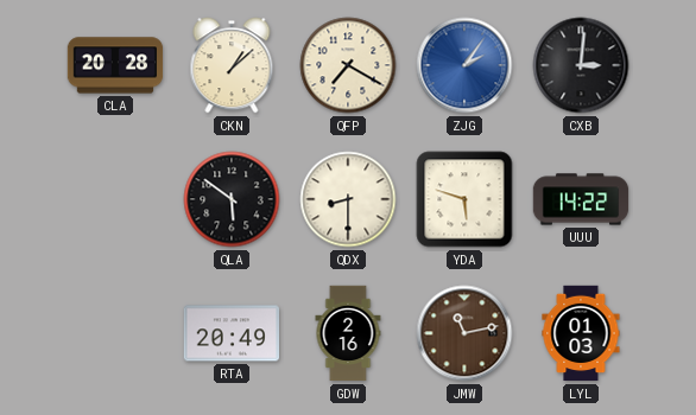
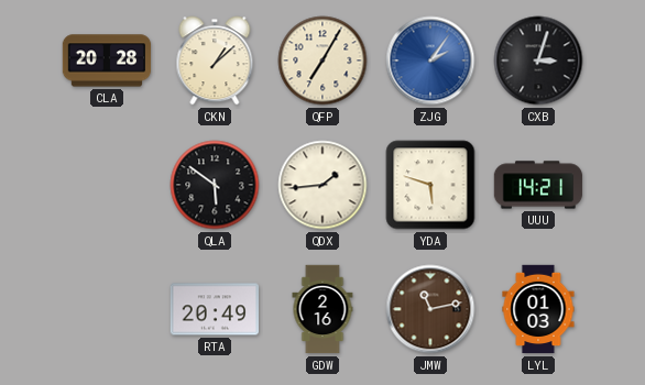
QFP: 7:20 -> 7:05 (322, 61)
CXB: 3:01 -> 3:03 (538, 61)
QDX: 8:30 -> 1:44 (322, 185)
UUU: 14:22 -> 14:21 (538, 185)
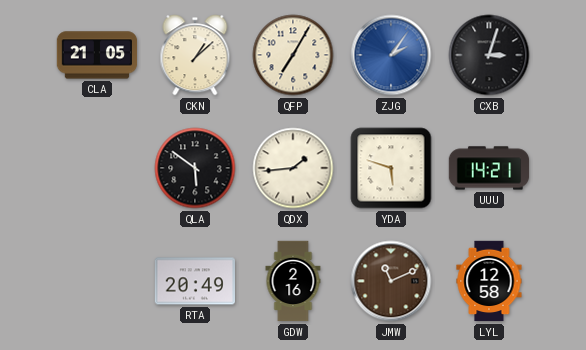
CLA: 20:28 -> 21:05 (97, 55)
JMW: 11:13 -> 11:11 (391, 281)
LYL: 01:03 -> 12:58 (489, 281)
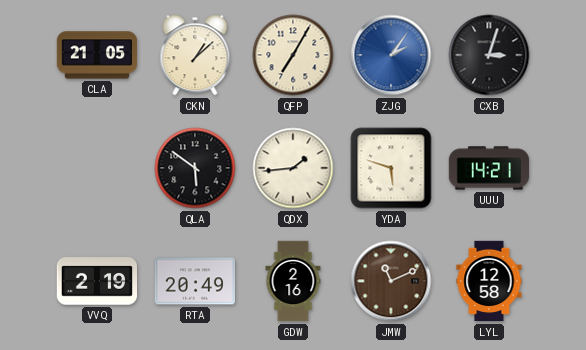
VVQ: none -> 2:19 (96, 281)
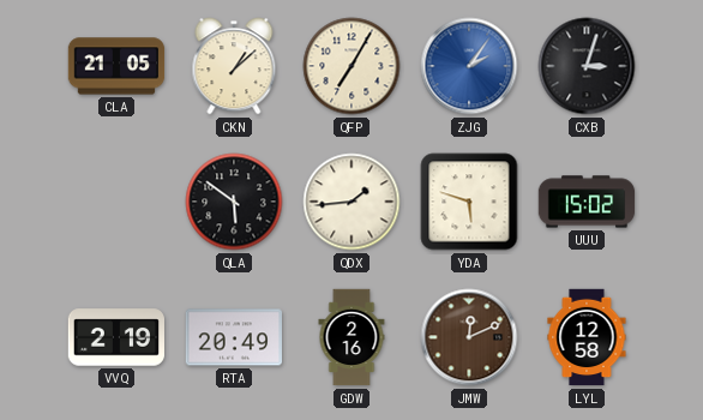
UUU: 14:21 -> 15:02 (587, 202)
JMW: 11:11 -> 12:11 (469, 337)
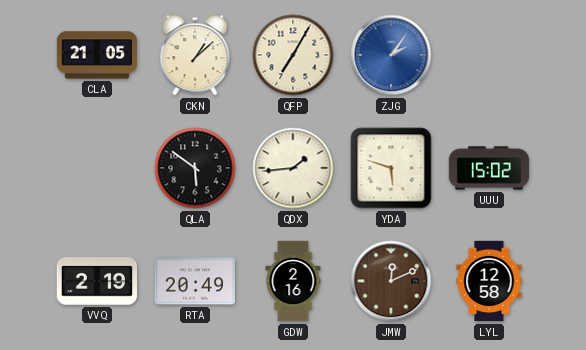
CXB: 3:03 -> none (587, 66)
